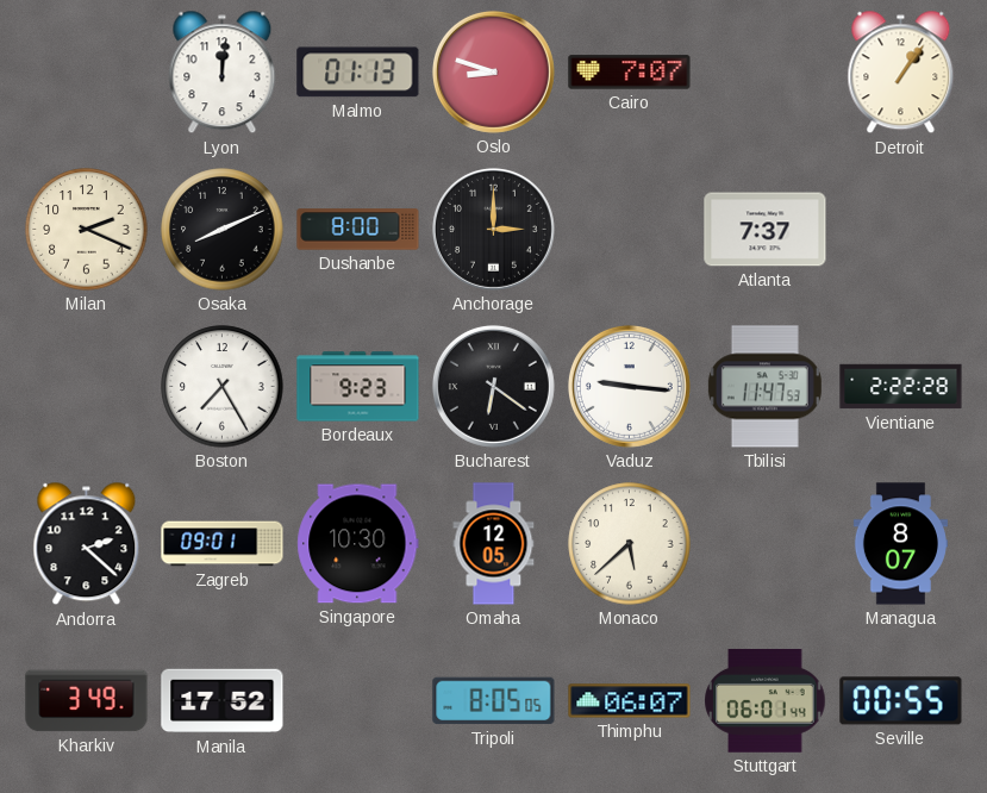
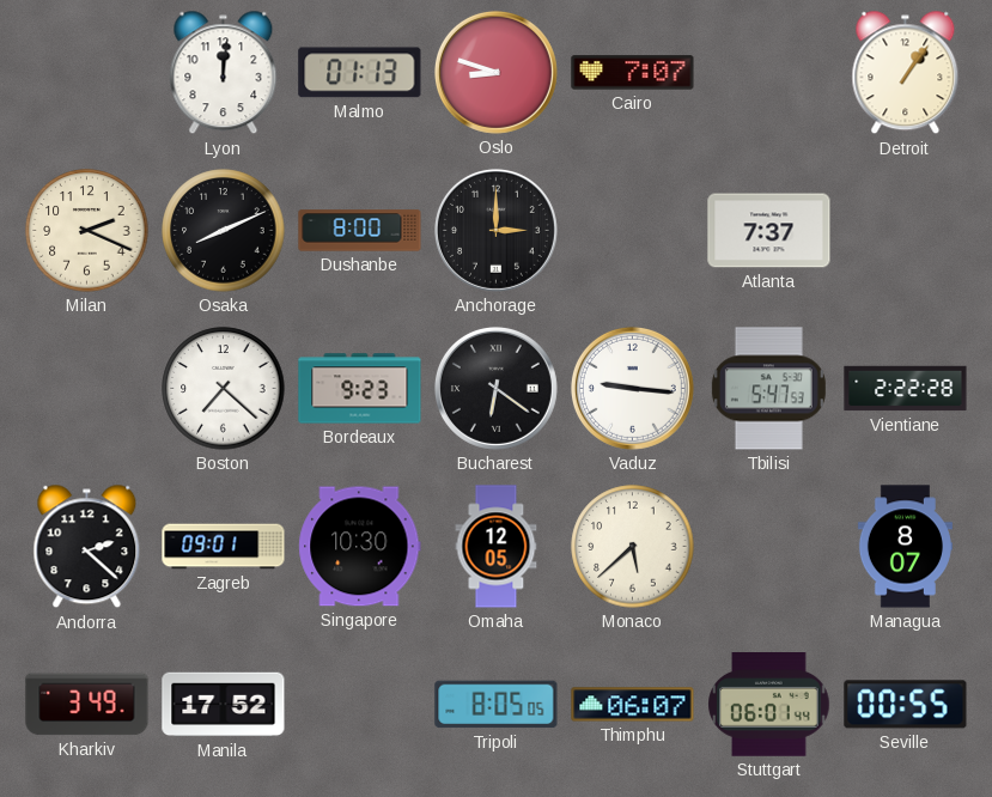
Boston: 7:25 -> 7:22 (224, 389)
Tbilisi: 11:47 -> 5:47 (768, 389)
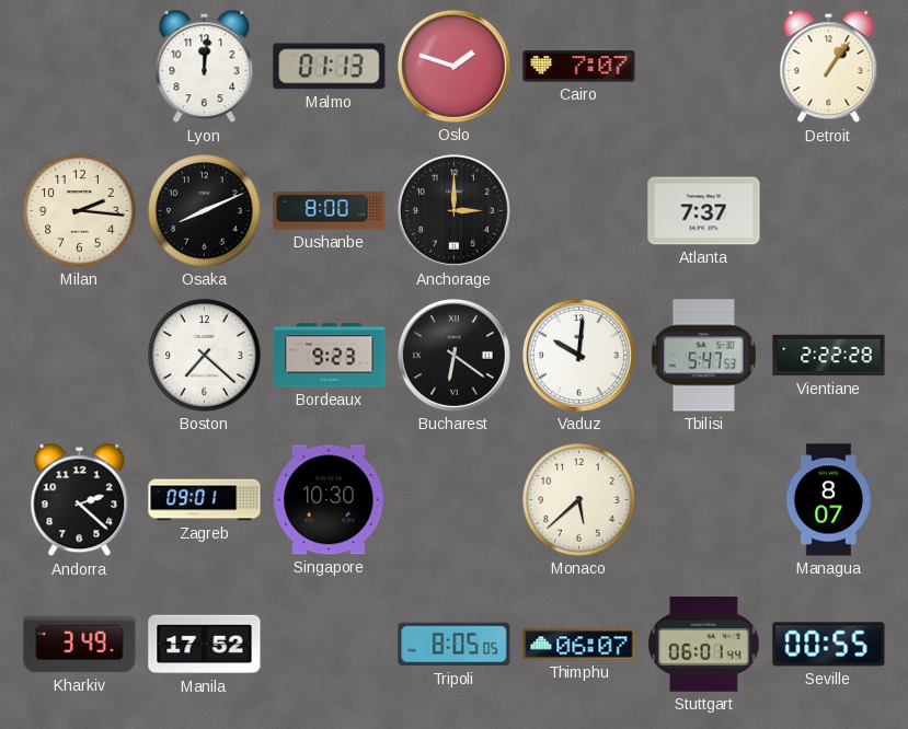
Oslo: 8:48 -> 1:48 (453, 66)
Milan: 2:19 -> 2:16 (80, 211)
Vaduz: 9:16 -> 10:01 (578, 355)
Omaha: 12:05 -> none (497, 547)
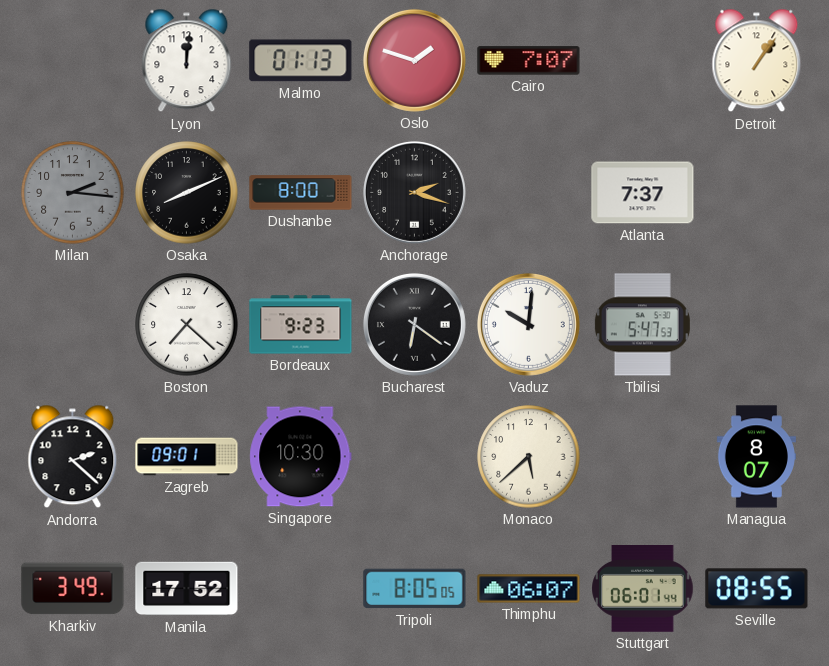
Milan dial: cream -> grey (73, 193)
Anchorage: 3:00 -> 2:18 (414, 192)
Vientiane: 2:22 -> none (829, 356)
Seville: 00:55 -> 08:55 (757, 589)
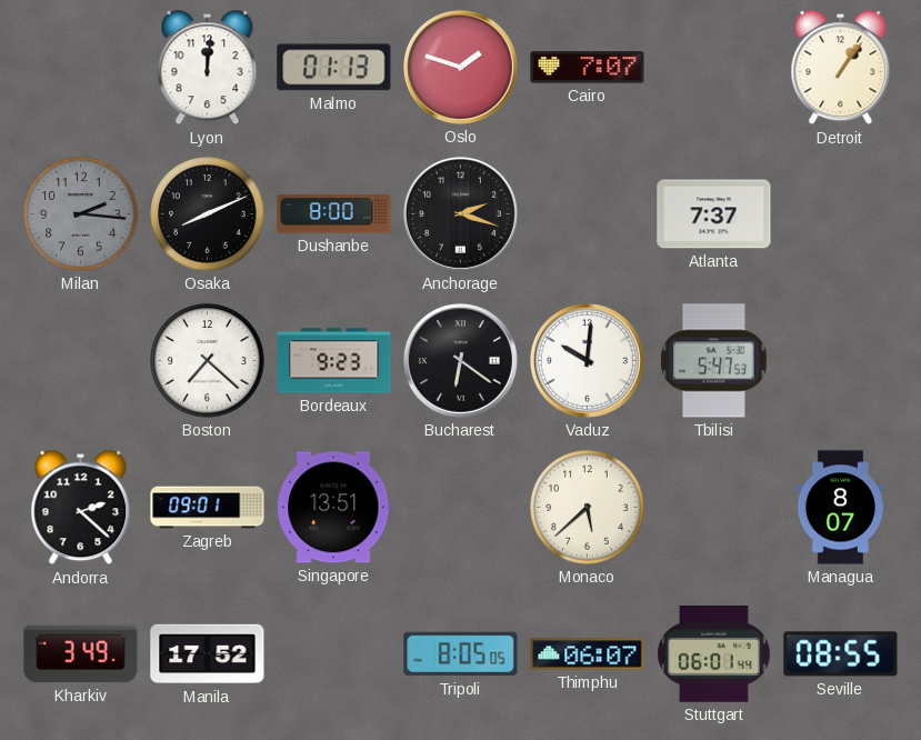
Singapore: 10:30 -> 13:51 (334, 508)
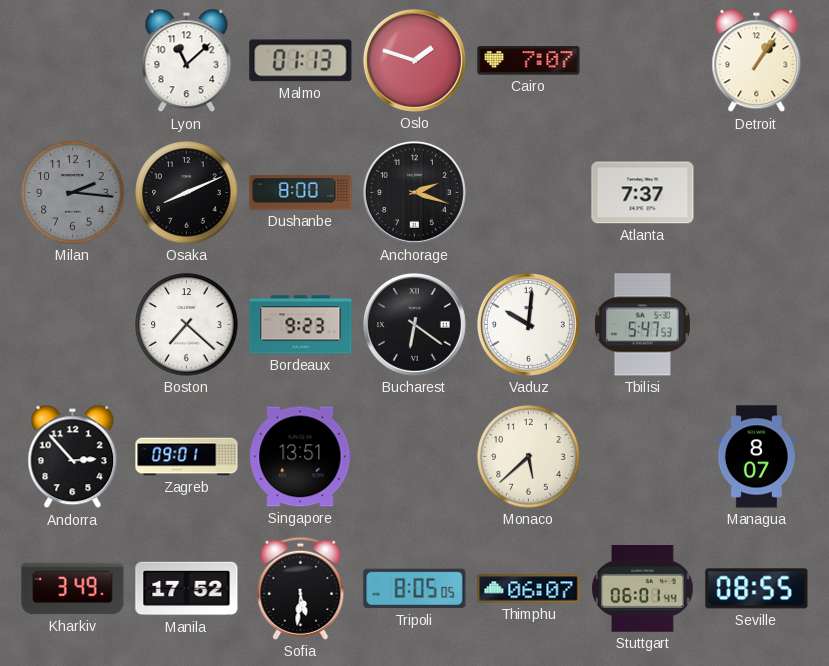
Lyon: 12:01 -> 11:08 (187, 61)
Andorra: 2:22 -> 2:53 (73, 457)
Sofia: none -> 5:31 (301, 588)
